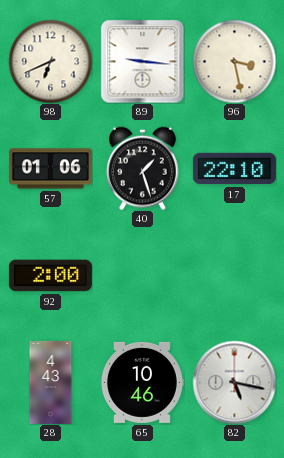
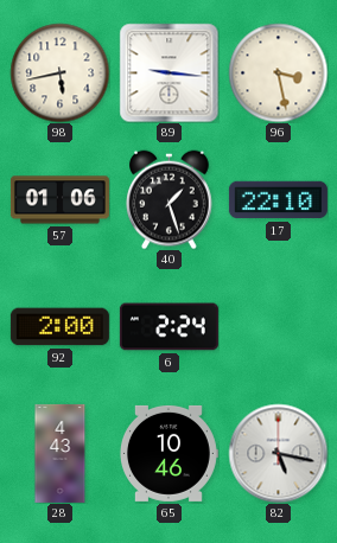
98: 6:41 -> 5:43 (59, 72)
6: none -> 2:24 (168, 327)
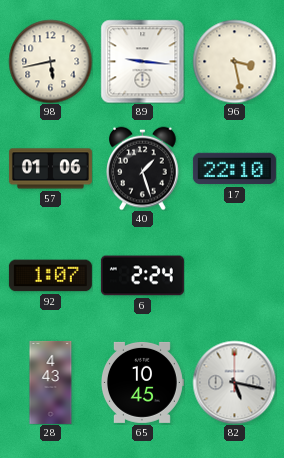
92: 2:00 -> 1:07 (50, 276)
65: 10:46 -> 10:45 (143, 382)
